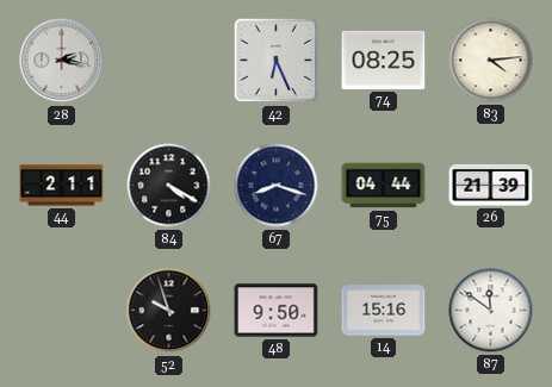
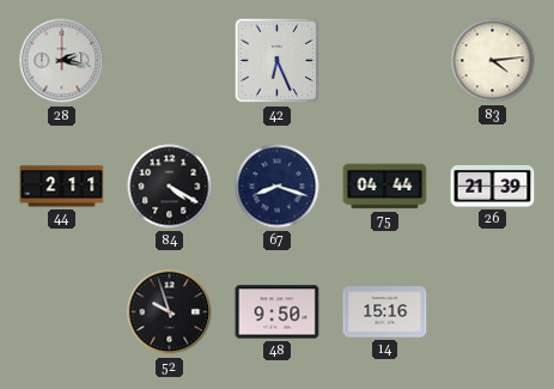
74: 08:25 -> none (384, 60)
87: 11:51 -> none (491, 311)
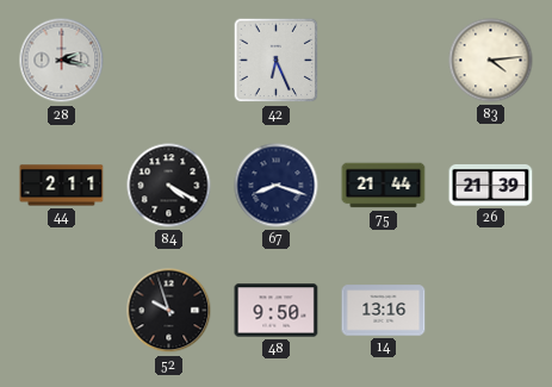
75: 04:44 -> 21:44 (384, 186)
14: 15:16 -> 13:16 (384, 311)
